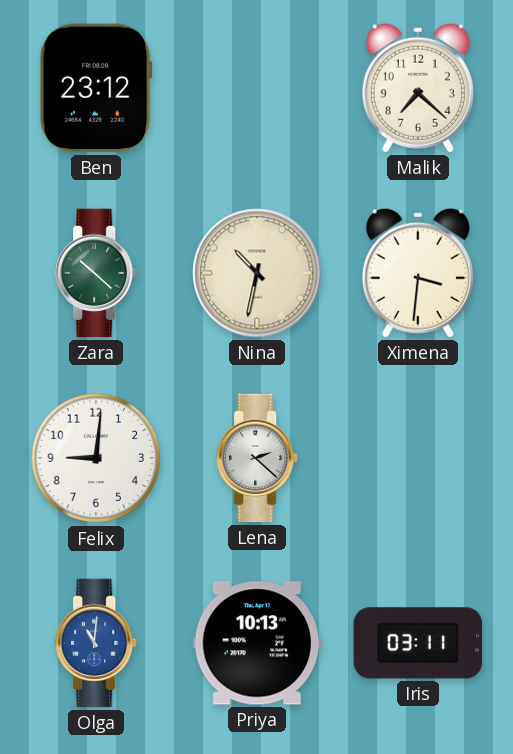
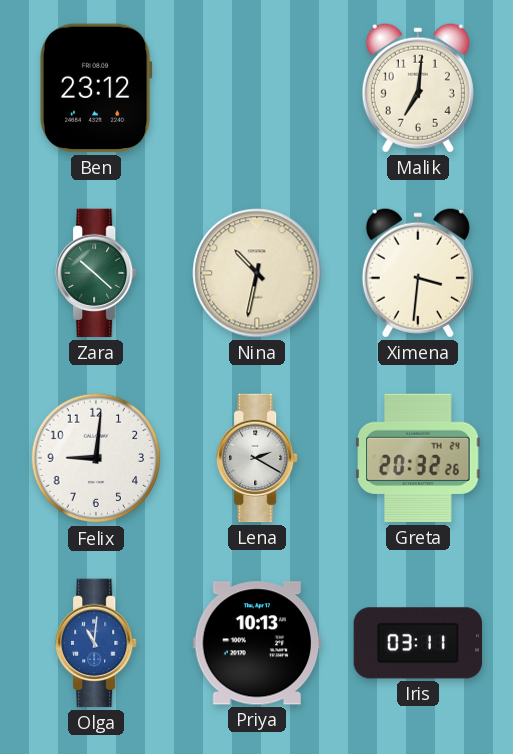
Malik: 7:22 -> 7:01 (418, 88)
Lena: 2:22 -> 2:20 (258, 458)
Greta: none -> 20:32 (418, 458)
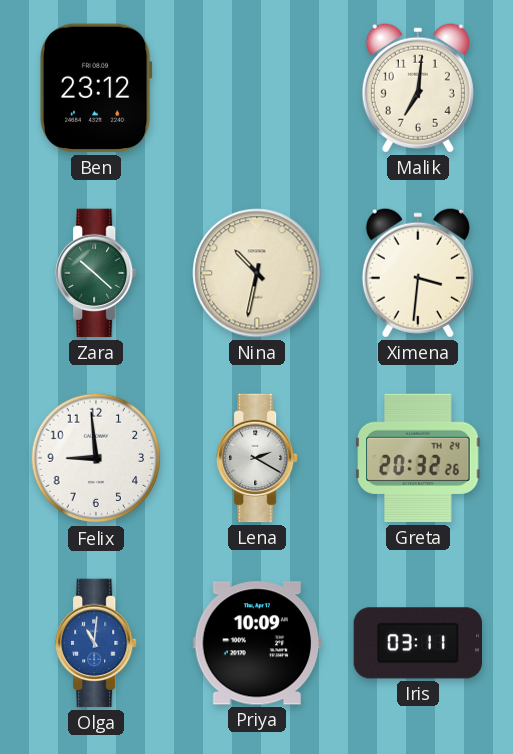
Felix: 9:01 -> 8:59 (96, 458)
Priya: 10:13 -> 10:09 (257, 643)
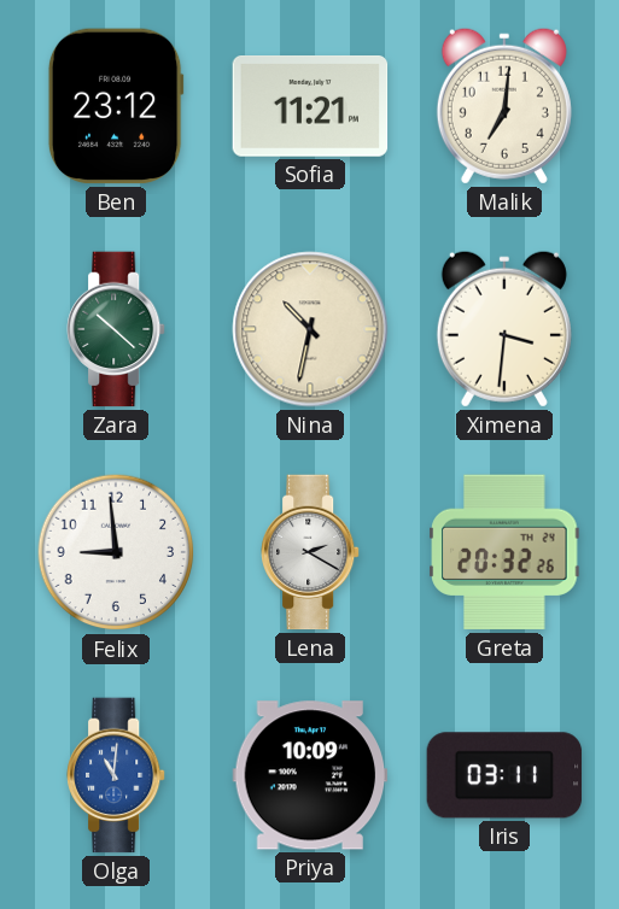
Sofia: none -> 11:21 (310, 107)
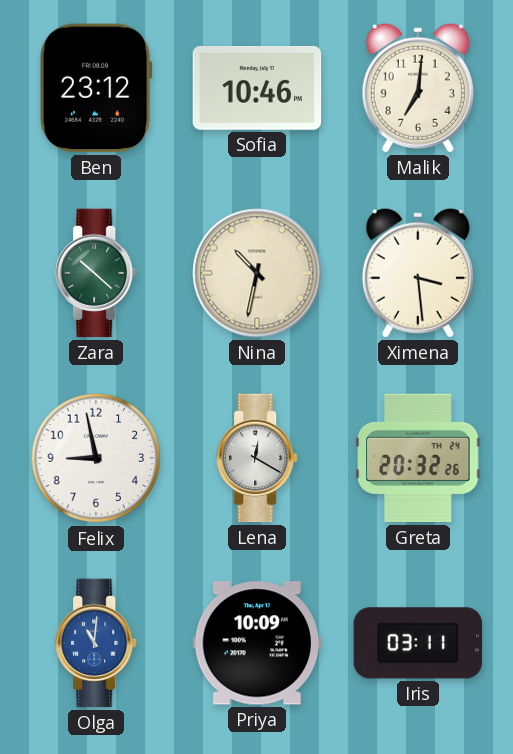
Sofia: 11:21 -> 10:46 (257, 89)
Ximena: 3:31 -> 3:29 (418, 273)
Felix: 8:59 -> 8:58 (96, 458)
Lena: 2:20 -> 12:20 (258, 458)
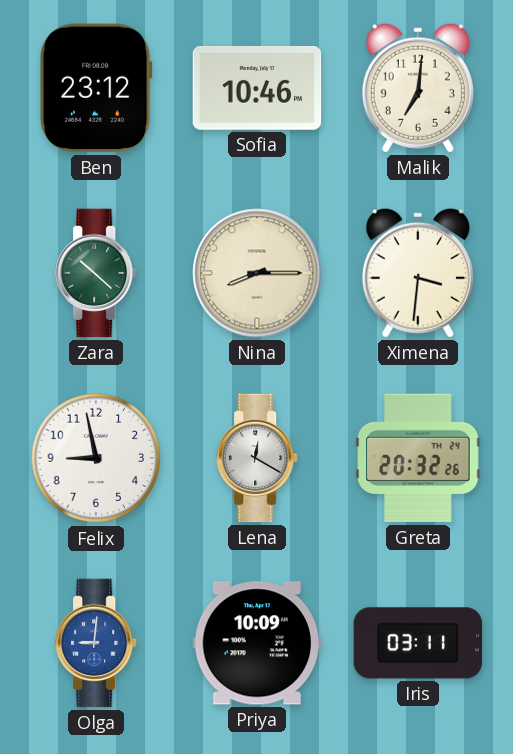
Nina: 10:32 -> 8:15 (257, 273)
Ximena: 3:29 -> 3:31 (418, 273)
Olga: 11:01 -> 9:01 (97, 643)
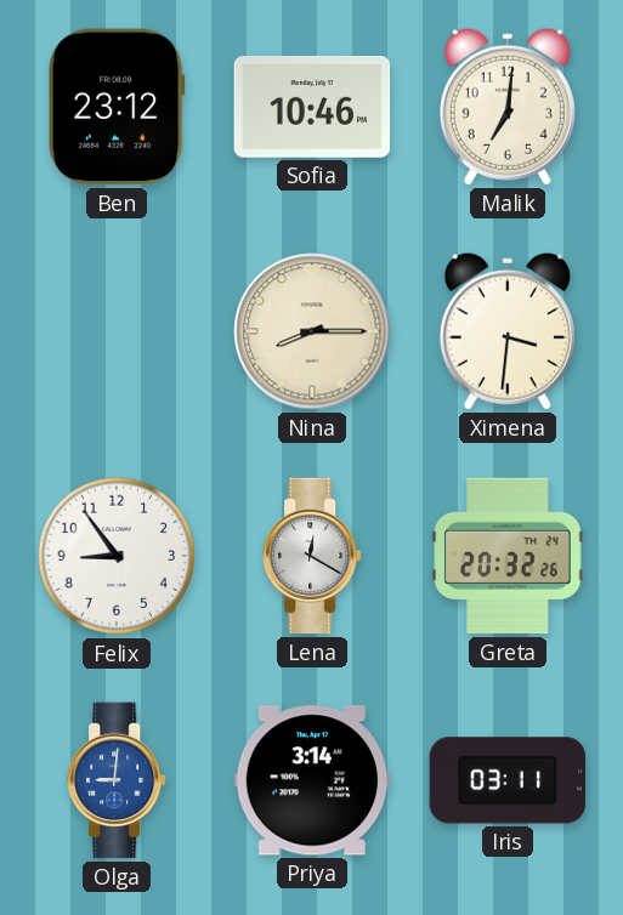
Zara: 10:22 -> none (97, 273)
Felix: 8:58 -> 8:54 (117, 556)
Priya: 10:09 -> 3:14 (312, 780)
